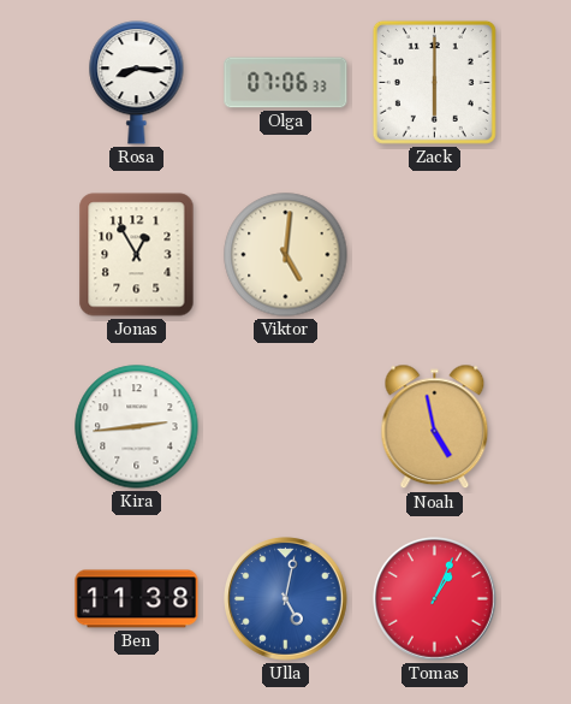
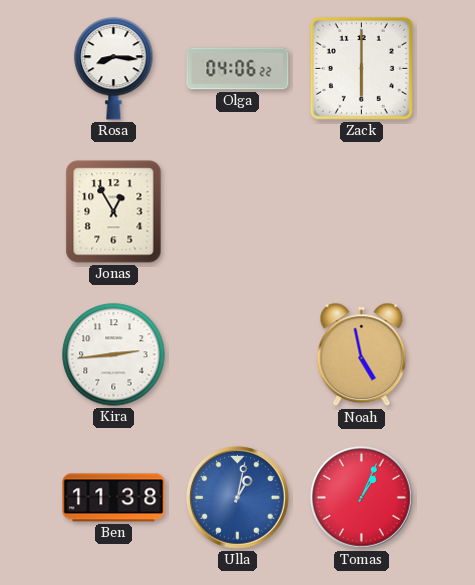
Olga: 07:06 -> 04:06 (238, 69)
Viktor: 5:01 -> none (286, 255)
Ulla: 5:02 -> 1:02 (238, 498)
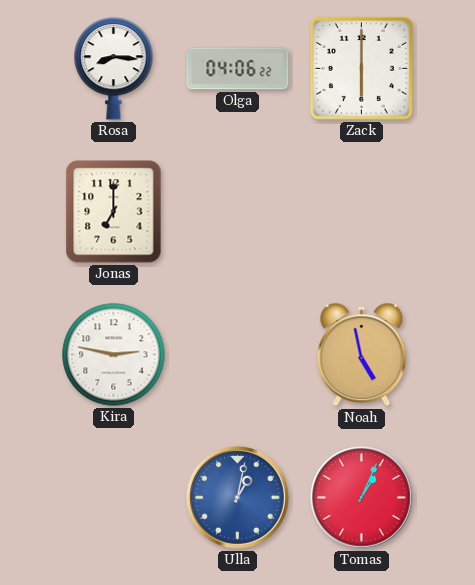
Jonas: 12:55 -> 7:00 (114, 212)
Kira: 2:44 -> 2:47 (114, 355)
Ben: 11:38 -> none (114, 498)
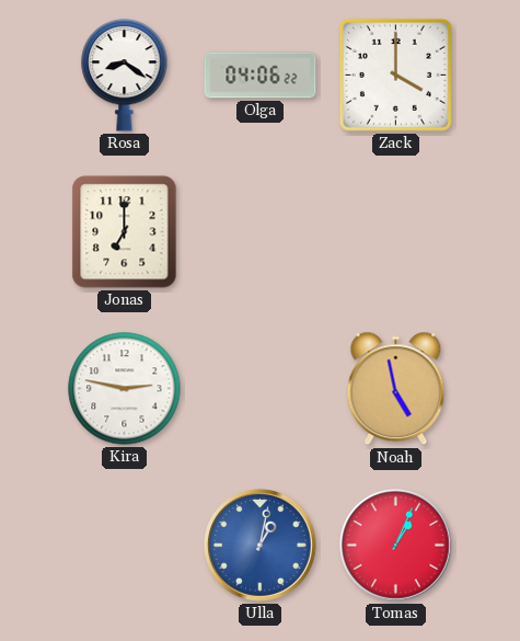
Rosa: 8:16 -> 8:21 (125, 76)
Zack: 6:00 -> 4:00 (395, 75)
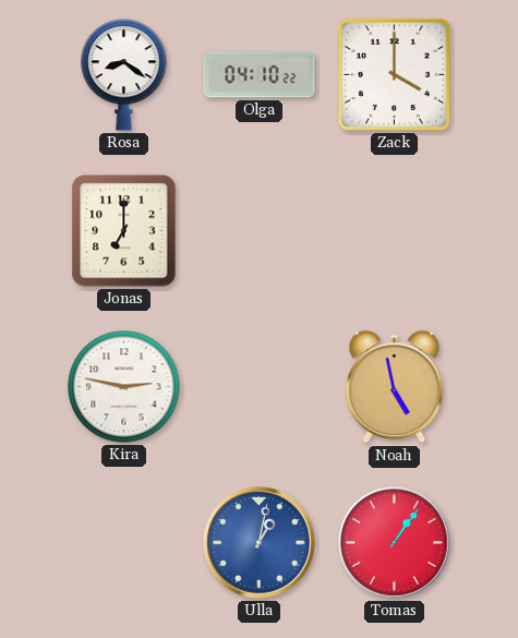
Olga: 04:06 -> 04:10 (260, 75)
Tomas: 1:04 -> 1:06 (395, 543)
